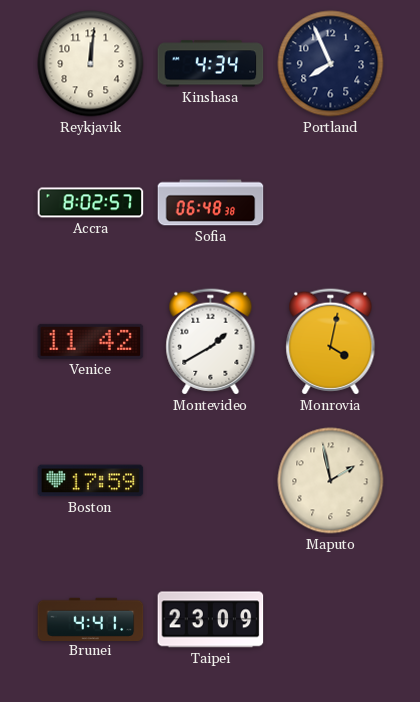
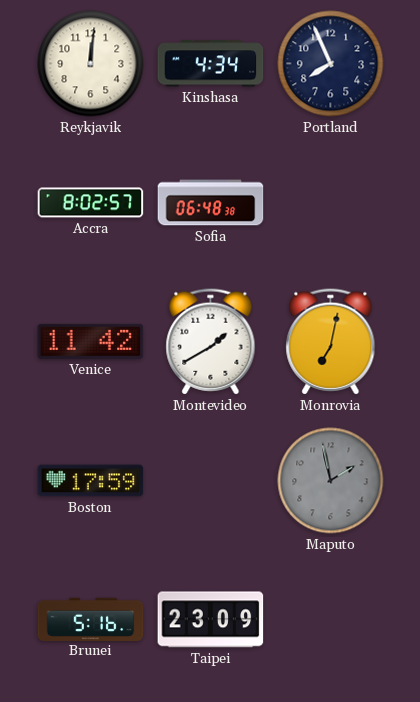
Monrovia: 4:02 -> 7:02 (331, 342)
Maputo dial: cream -> grey (331, 481)
Brunei: 4:41 -> 5:16 (91, 619)
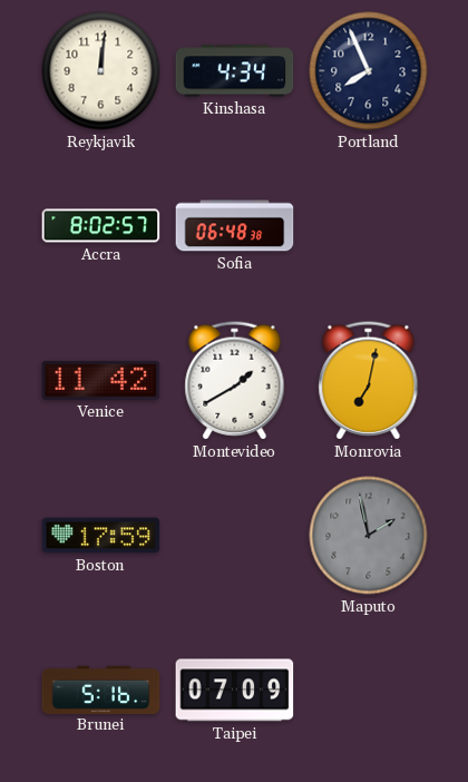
Taipei: 23:09 -> 07:09 (235, 691)
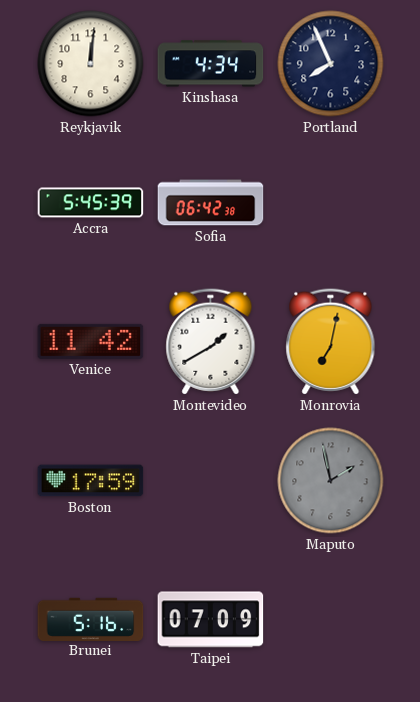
Accra: 8:02 -> 5:45 (91, 203)
Sofia: 06:48 -> 06:42 (211, 203)
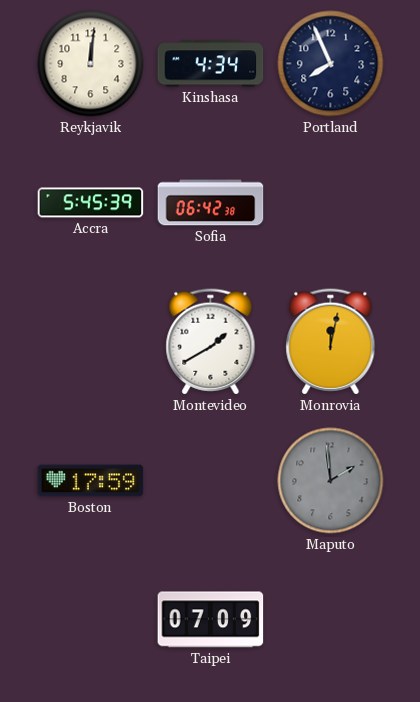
Venice: 11:42 -> none (91, 341)
Monrovia: 7:02 -> 12:02 (331, 342)
Maputo: 1:58 -> 1:59 (331, 481)
Brunei: 5:16 -> none (91, 619)
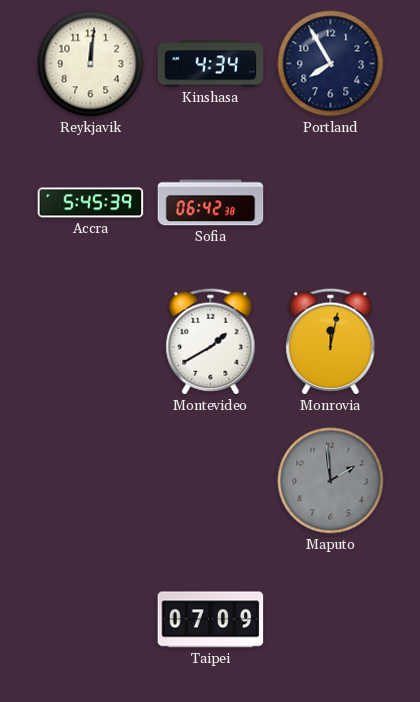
Portland: 7:56 -> 7:55 (331, 64)
Boston: 17:59 -> none (91, 481)
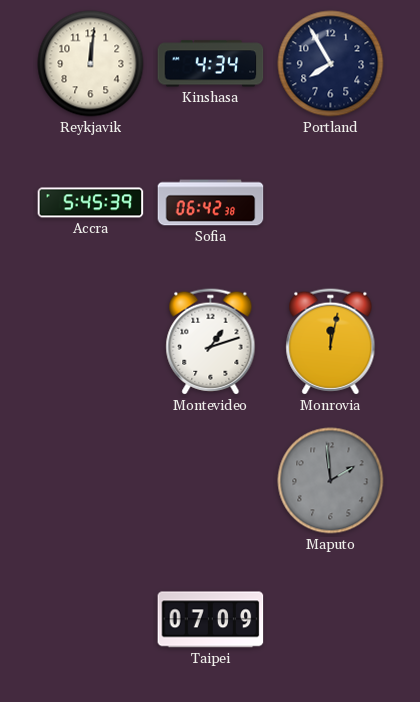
Montevideo: 1:40 -> 1:12 (211, 342)
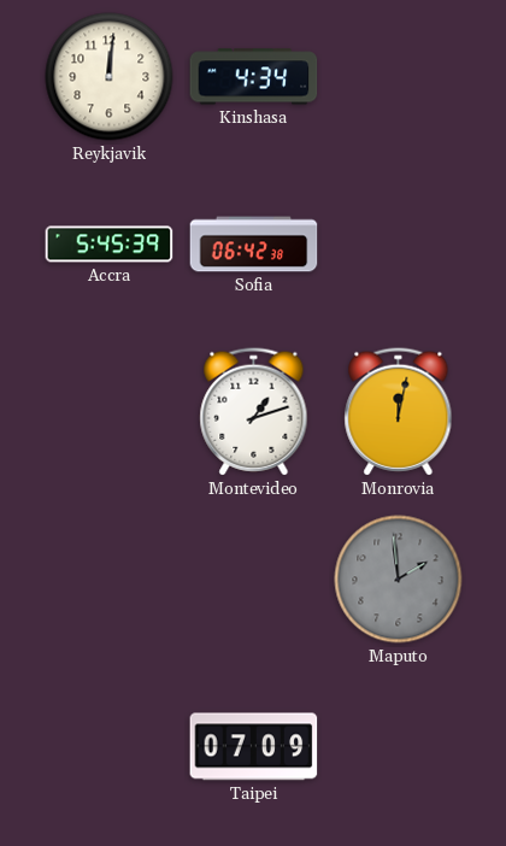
Portland: 7:55 -> none (331, 64)
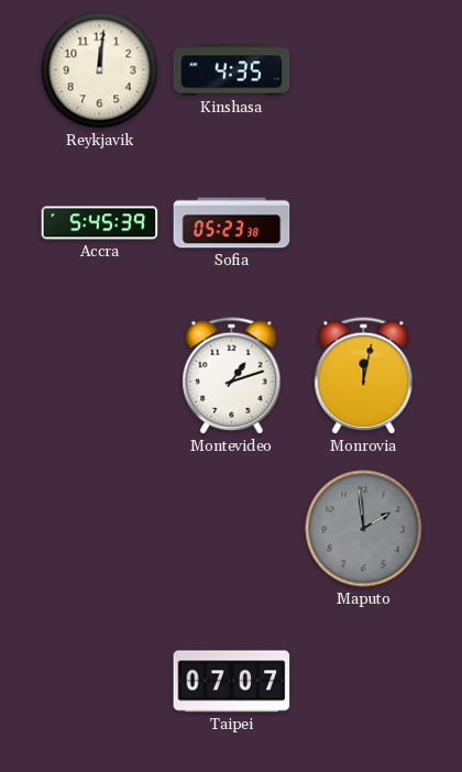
Kinshasa: 4:34 -> 4:35 (232, 70)
Sofia: 06:42 -> 05:23 (232, 223)
Taipei: 07:09 -> 07:07 (232, 682)
